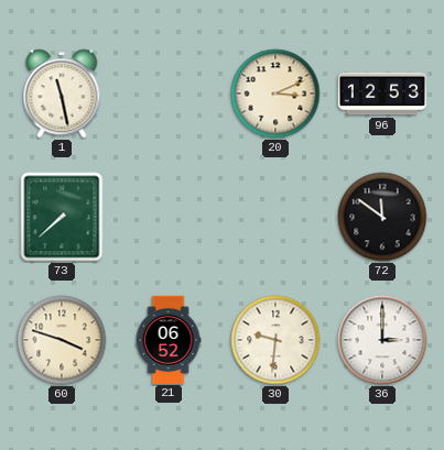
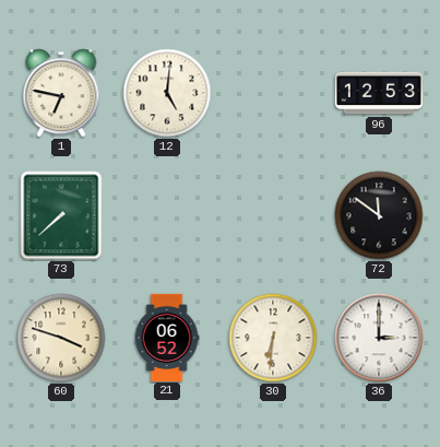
1: 11:28 -> 6:47 (61, 93)
12: none -> 5:01 (167, 93)
20: 3:11 -> none (275, 94)
30: 9:31 -> 6:31 (273, 338)
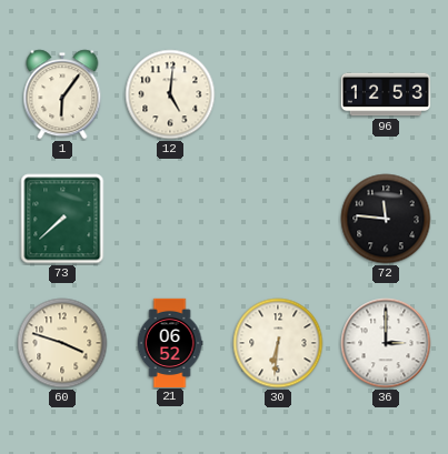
1: 6:47 -> 6:06 (62, 94)
72: 11:51 -> 11:46 (386, 219)
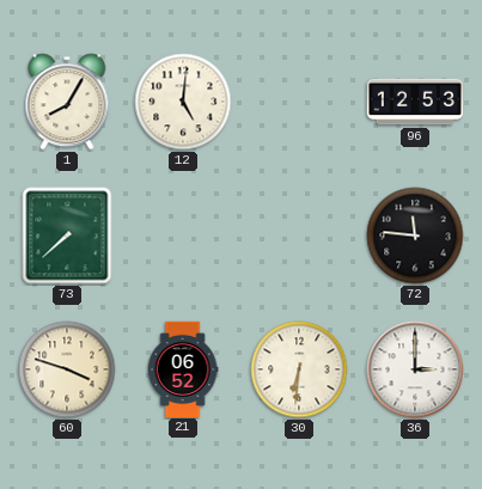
1: 6:06 -> 8:05 (67, 102)
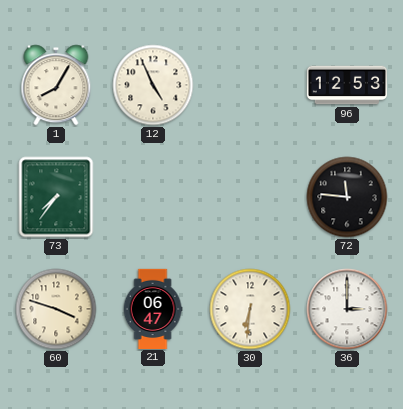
12: 5:01 -> 4:56 (153, 85)
73: 7:38 -> 7:36 (56, 197)
21: 06:52 -> 06:47 (153, 308)
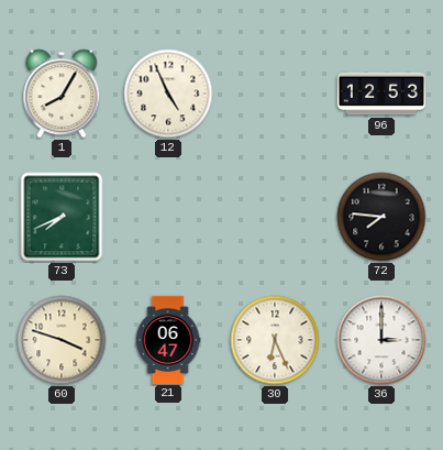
73: 7:36 -> 7:41 (62, 217)
72: 11:46 -> 7:46 (381, 217)
30: 6:31 -> 6:26 (275, 340)
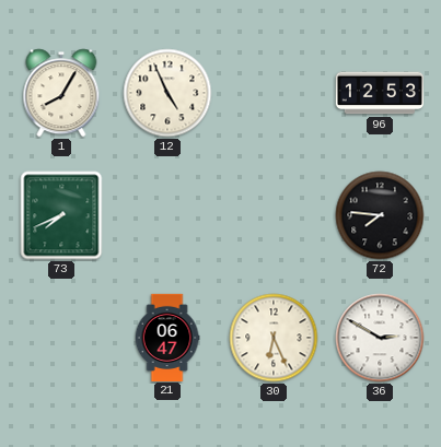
60: 3:48 -> none (62, 340)
36: 3:00 -> 2:50 (380, 338)
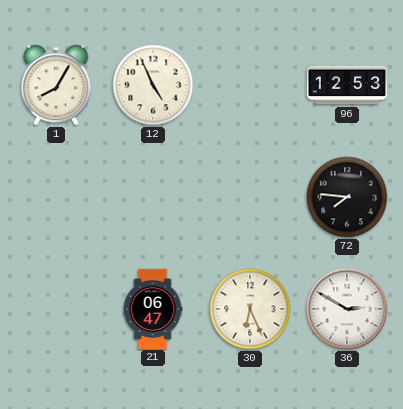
73: 7:41 -> none (61, 215)
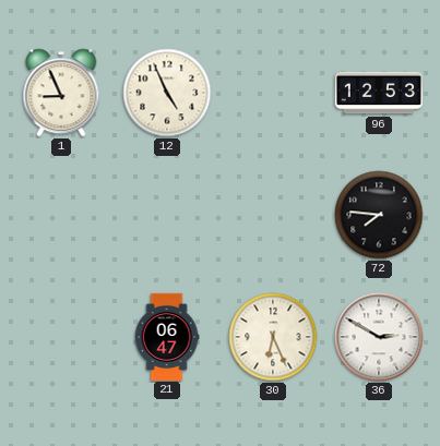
1: 8:05 -> 8:56 (61, 93)
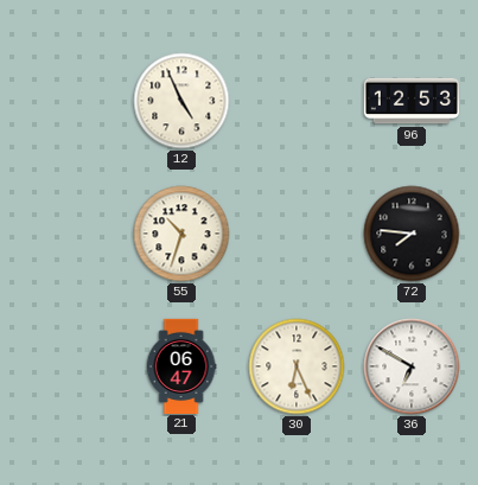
1: 8:56 -> none (61, 93)
55: none -> 10:33 (181, 234)
36: 2:50 -> 6:50 (412, 366)
